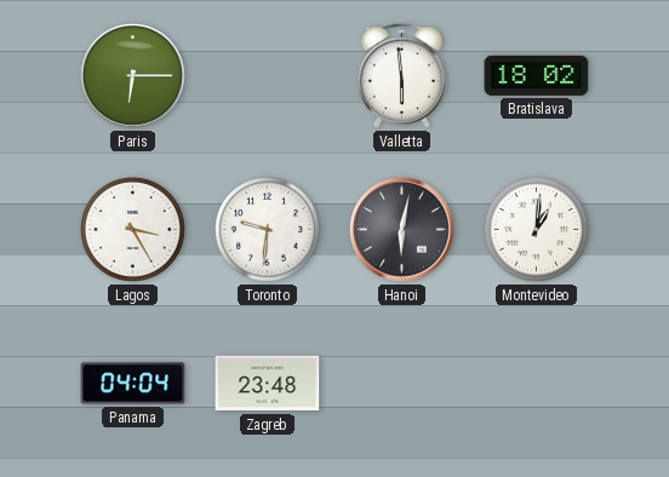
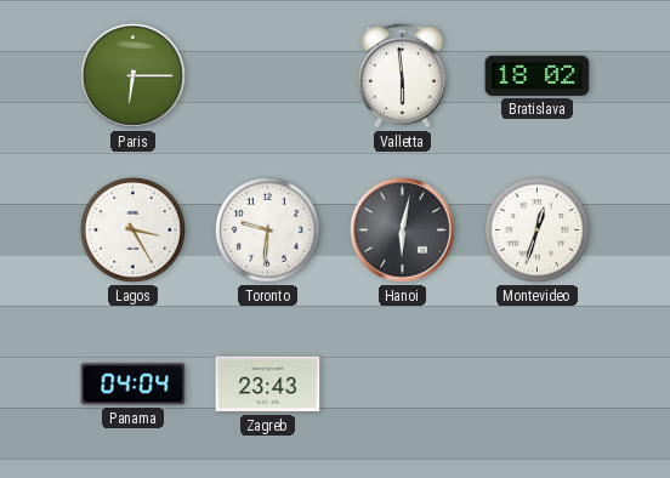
Montevideo: 1:01 -> 12:33 (536, 229)
Zagreb: 23:48 -> 23:43 (268, 385)
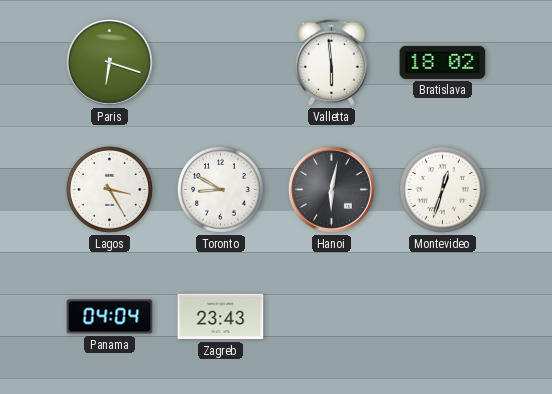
Paris: 6:15 -> 6:18 (110, 63)
Toronto: 9:31 -> 8:50 (220, 189)
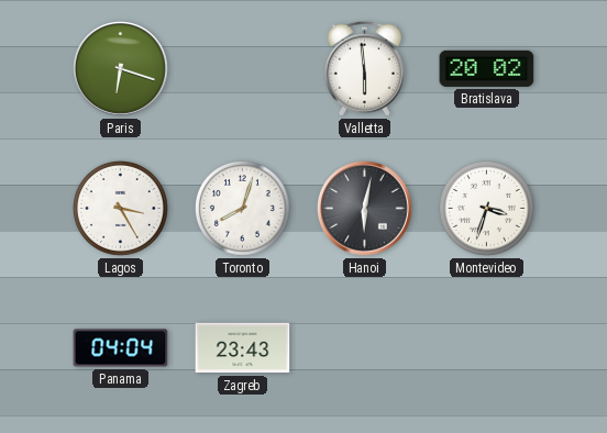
Bratislava: 18:02 -> 20:02 (487, 68)
Toronto: 8:50 -> 8:03 (242, 208)
Montevideo: 12:33 -> 3:33 (486, 208)
